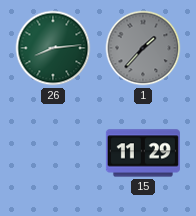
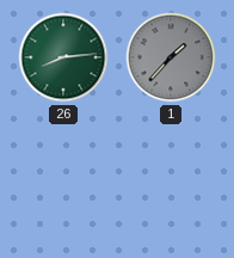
15: 11:29 -> none (143, 153)
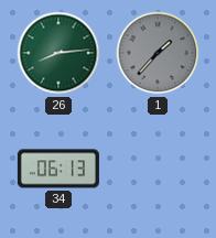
34: none -> 06:13 (58, 169)
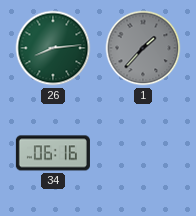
34: 06:13 -> 06:16 (53, 153)
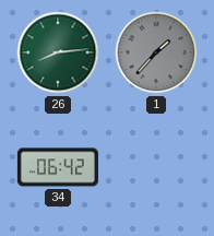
34: 06:16 -> 06:42 (58, 167)
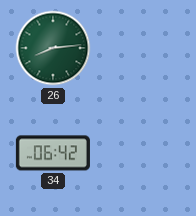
1: 1:37 -> none (156, 52)
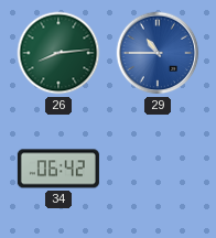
29: none -> 10:45 (158, 53)
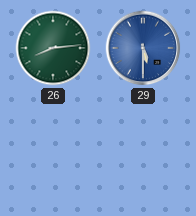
29: 10:45 -> 5:30 (143, 48)
34: 06:42 -> none (58, 169)
